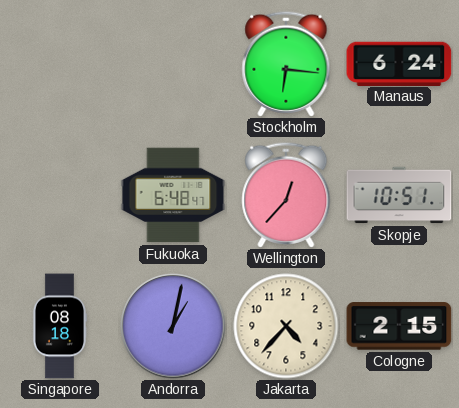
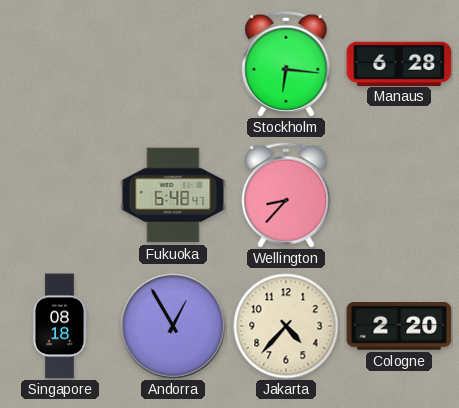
Manaus: 6:24 -> 6:28 (399, 63)
Wellington: 12:37 -> 8:37 (286, 195)
Skopje: 10:51 -> none (399, 195)
Andorra: 1:02 -> 12:55 (173, 326)
Cologne: 2:15 -> 2:20 (399, 326)
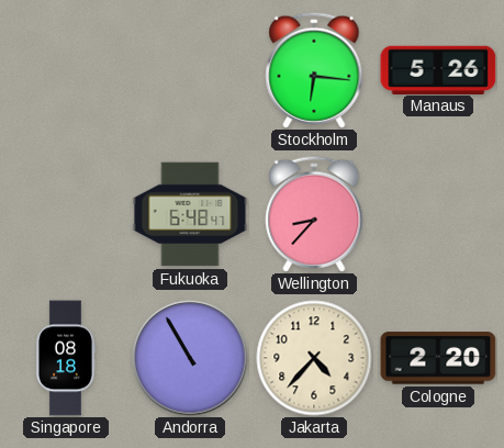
Manaus: 6:28 -> 5:26 (438, 69)
Andorra: 12:55 -> 10:55 (190, 358)
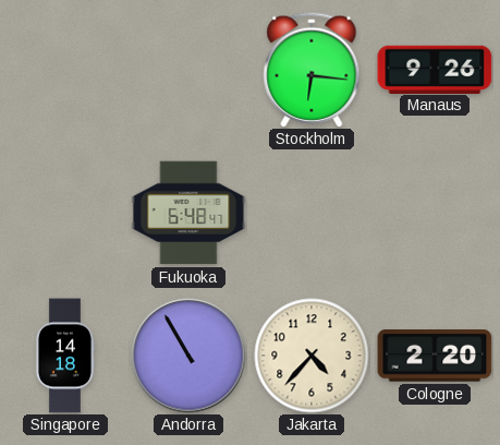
Manaus: 5:26 -> 9:26 (435, 69)
Wellington: 8:37 -> none (314, 214)
Singapore: 08:18 -> 14:18 (64, 356)
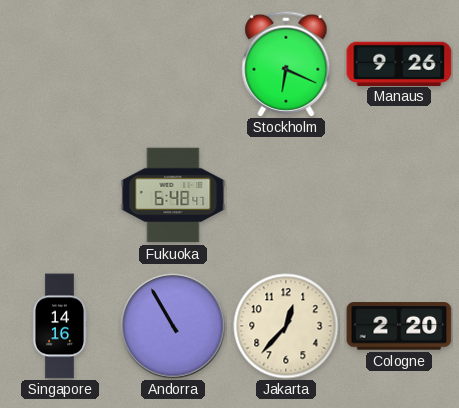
Stockholm: 6:16 -> 6:19 (286, 64)
Singapore: 14:18 -> 14:16 (59, 326)
Jakarta: 4:37 -> 12:37 (286, 326)
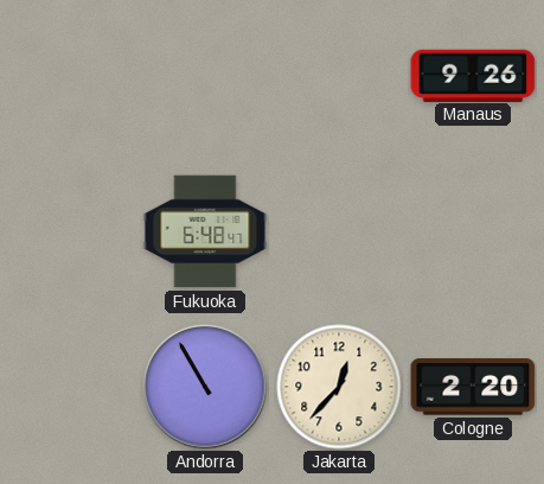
Stockholm: 6:19 -> none (286, 64)
Singapore: 14:16 -> none (59, 326)
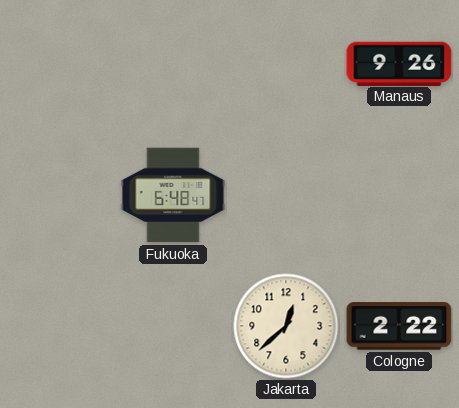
Andorra: 10:55 -> none (205, 387)
Jakarta: 12:37 -> 12:38 (286, 326)
Cologne: 2:20 -> 2:22 (399, 326)
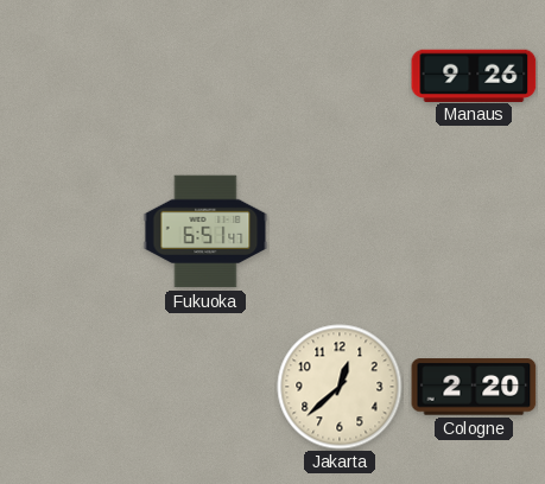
Fukuoka: 6:48 -> 6:51 (205, 231)
Cologne: 2:22 -> 2:20 (474, 387)
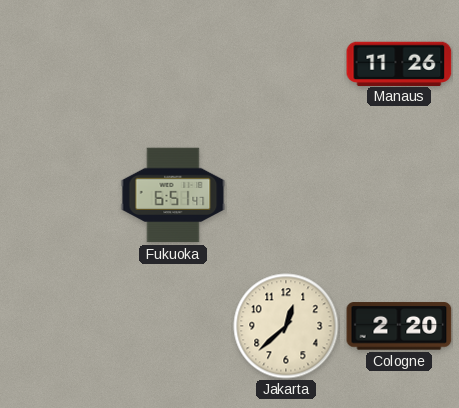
Manaus: 9:26 -> 11:26 (399, 63)
